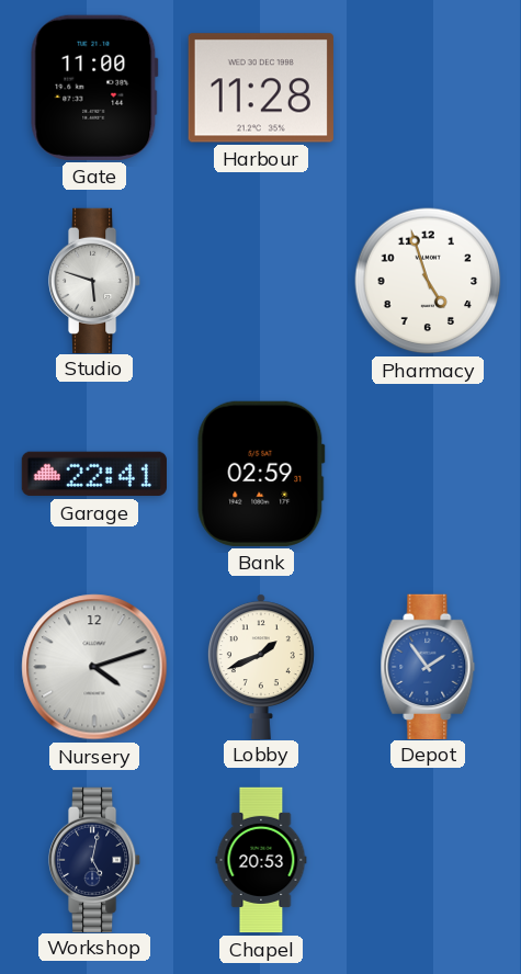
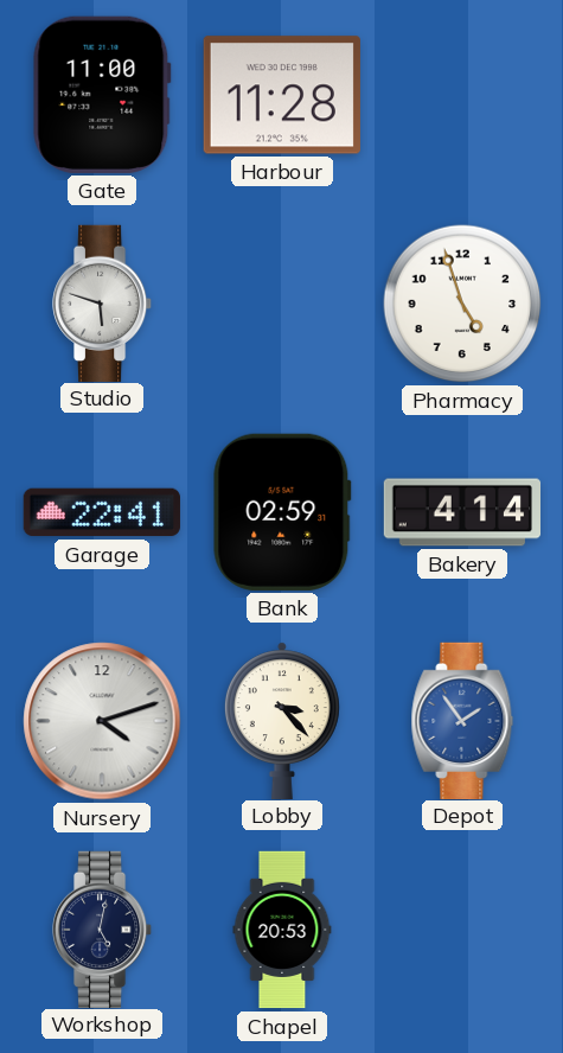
Bakery: none -> 4:14 (462, 512)
Lobby: 1:41 -> 3:23 (282, 720)
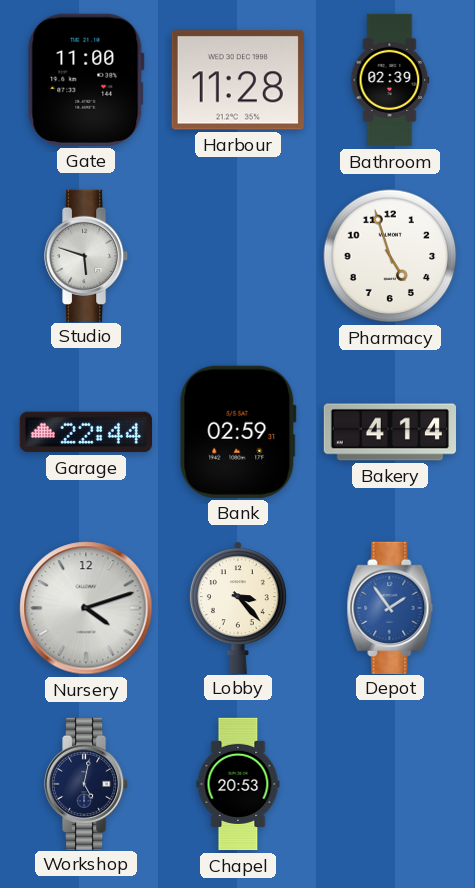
Bathroom: none -> 02:39 (390, 80)
Garage: 22:41 -> 22:44 (86, 432)
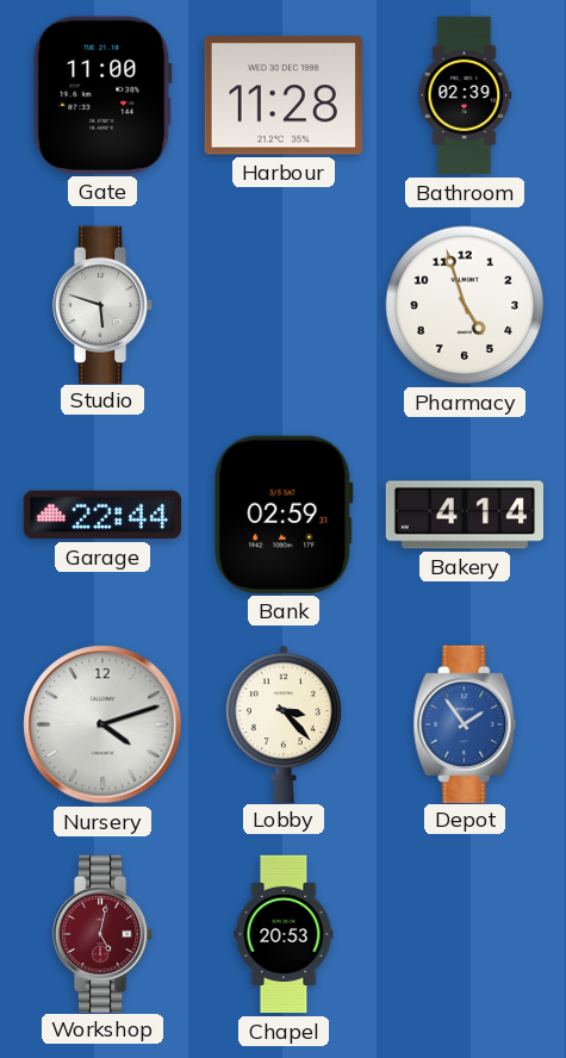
Workshop dial: navy -> burgundy (104, 933)
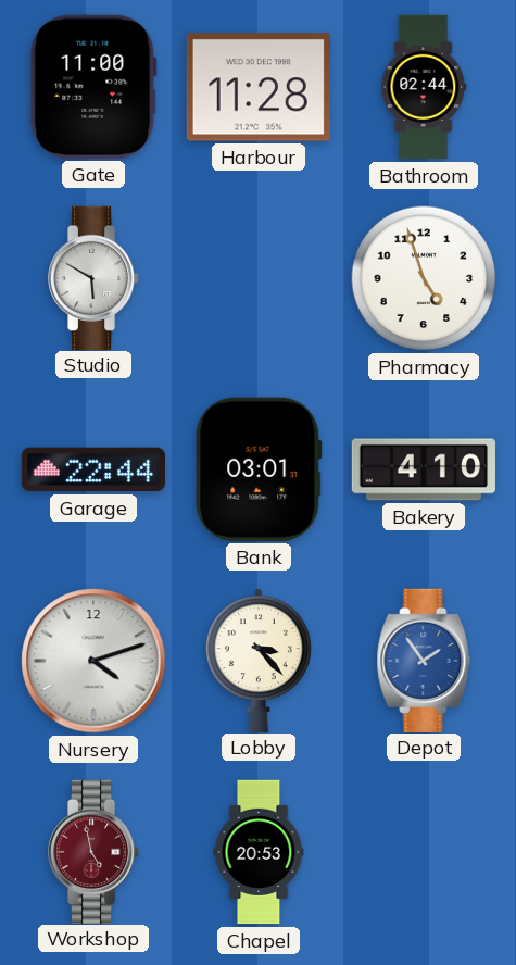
Bathroom: 02:39 -> 02:44 (424, 87)
Studio: 5:48 -> 5:50 (95, 277)
Bank: 02:59 -> 03:01 (259, 469)
Bakery: 4:14 -> 4:10 (424, 469)
Workshop: 5:02 -> 4:58 (95, 851)
